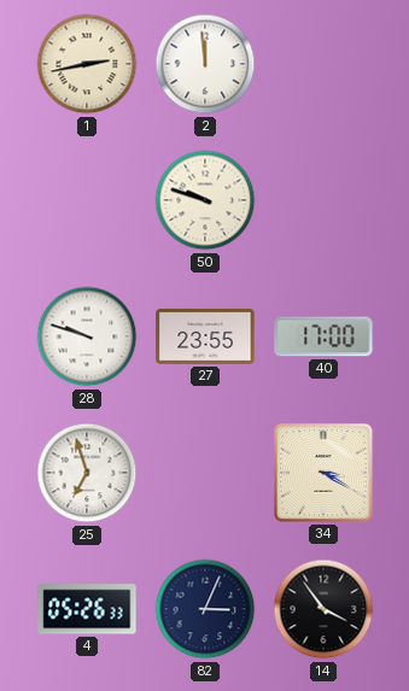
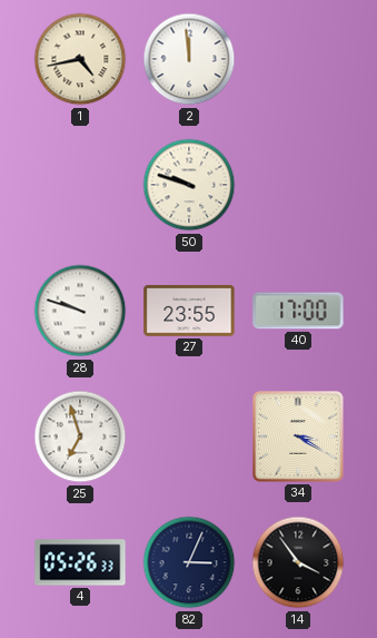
1: 2:43 -> 4:43 (80, 59)
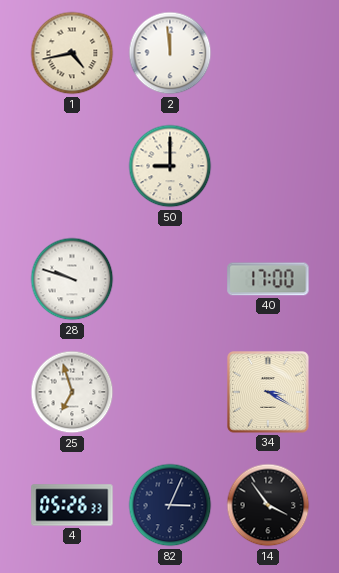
50: 9:48 -> 9:00 (170, 166)
27: 23:55 -> none (189, 311)
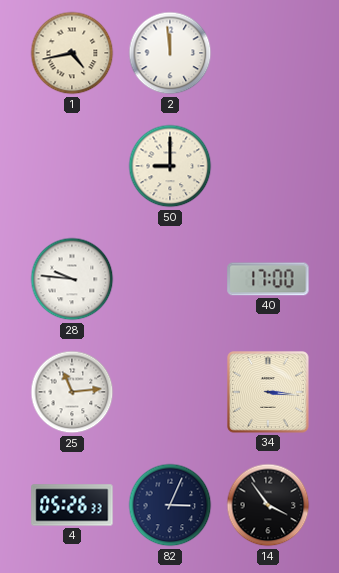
28: 9:48 -> 9:46 (72, 279)
25: 6:57 -> 11:14 (72, 392)
34: 3:20 -> 3:16 (268, 392)
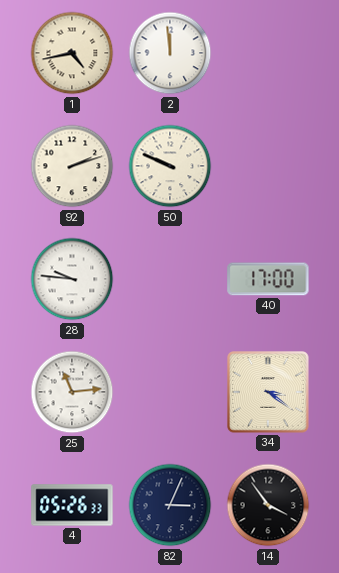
92: none -> 2:12 (72, 166)
50: 9:00 -> 9:49 (170, 166)
34: 3:16 -> 3:21 (268, 392)
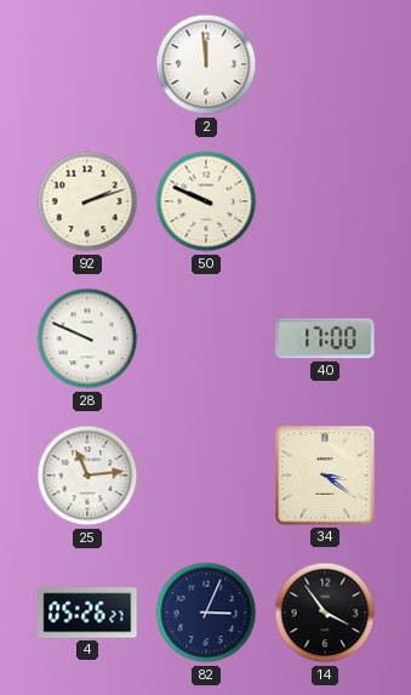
1: 4:43 -> none (72, 53)
28: 9:46 -> 9:49 (87, 338)
4: 05:26:33 -> 05:26:27 (87, 613)
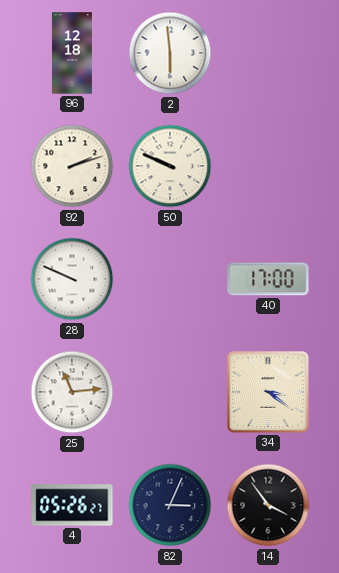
96: none -> 12:18 (72, 53)
2: 11:59 -> 5:59 (170, 53)
